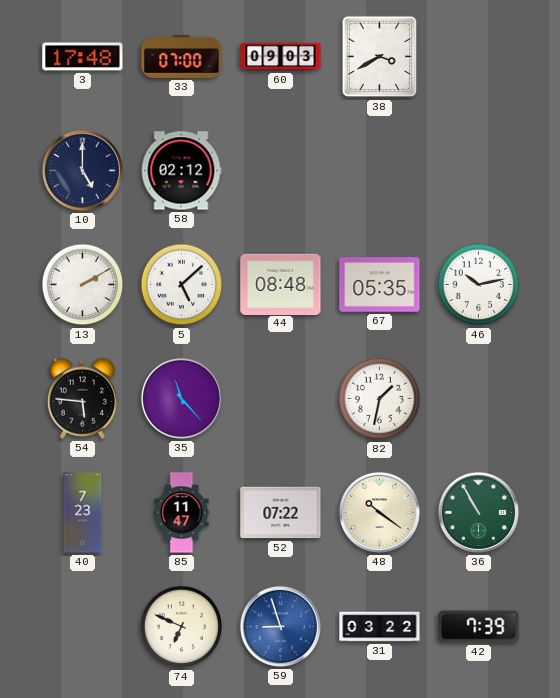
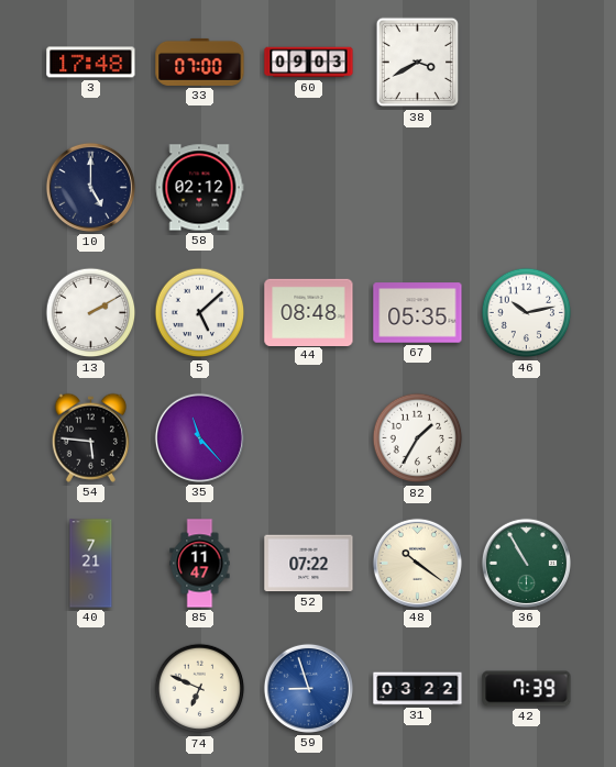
82: 1:32 -> 1:35 (418, 438)
40: 7:23 -> 7:21 (91, 564)
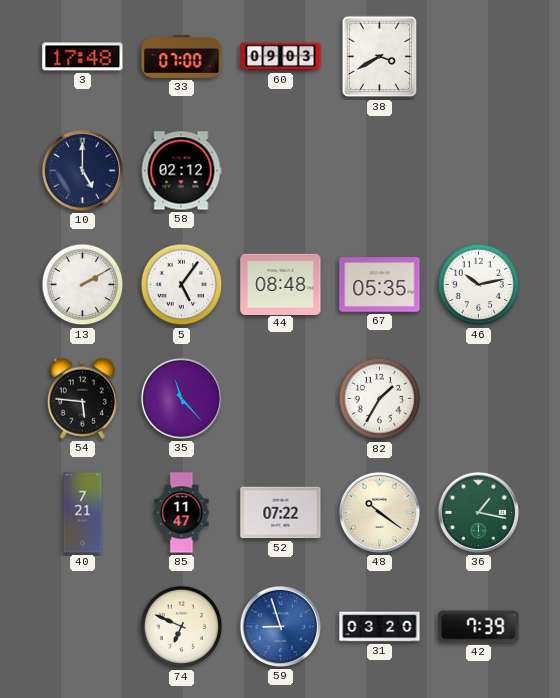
5: 5:08 -> 5:06 (182, 285)
36: 10:55 -> 1:17 (478, 512)
31: 03:22 -> 03:20 (380, 627)
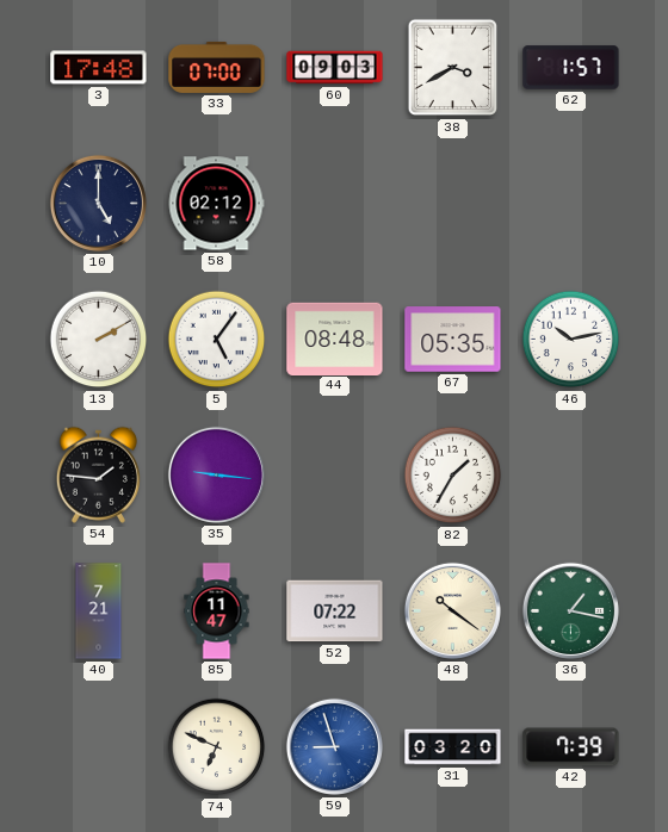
62: none -> 1:57 (571, 68)
54: 5:46 -> 1:46 (98, 474)
35: 11:23 -> 9:16 (216, 474)
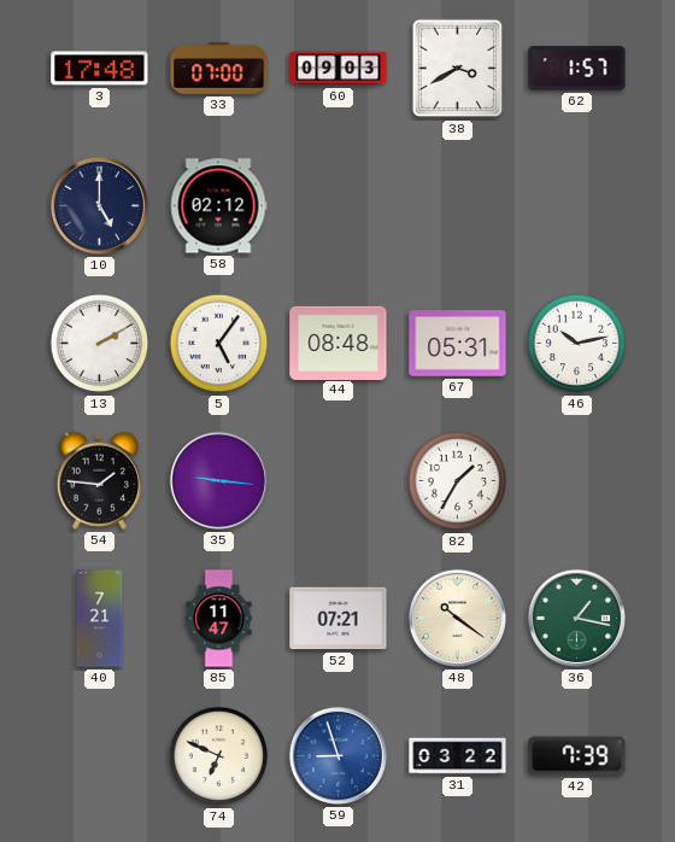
67: 05:35 -> 05:31 (458, 344)
52: 07:22 -> 07:21 (339, 619)
31: 03:20 -> 03:22 (458, 756)
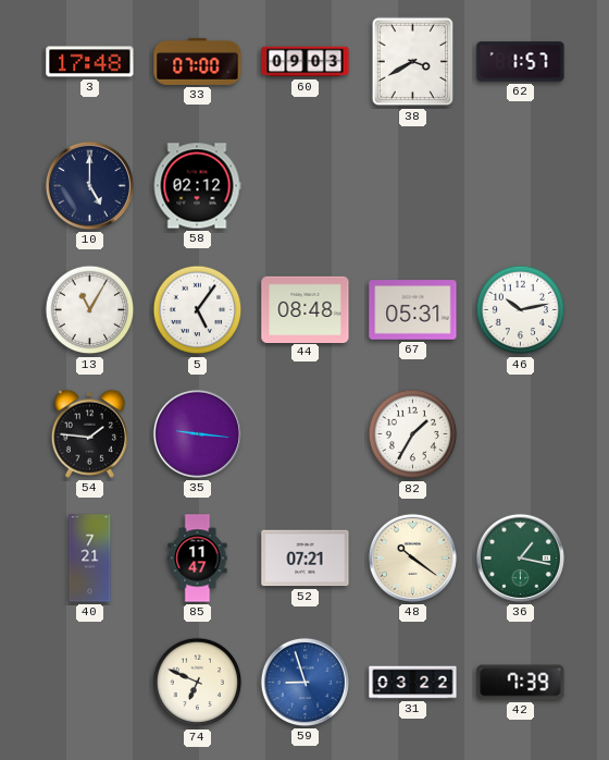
13: 2:10 -> 11:05 (90, 310)
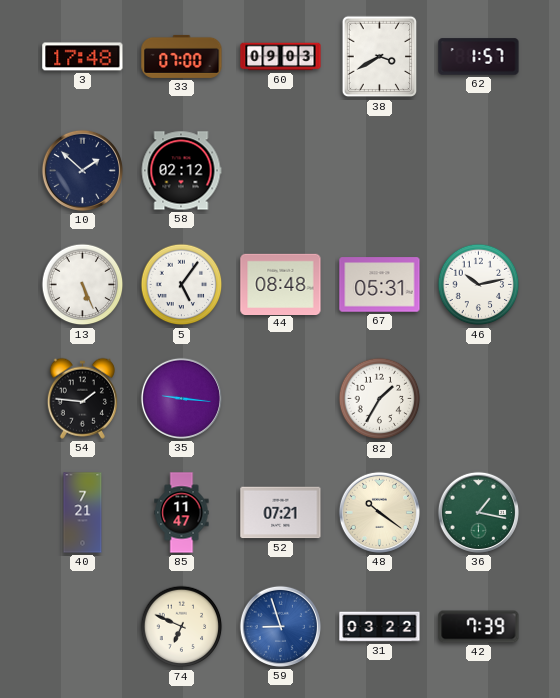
10: 5:00 -> 1:52 (82, 170)
13: 11:05 -> 5:26 (83, 285)
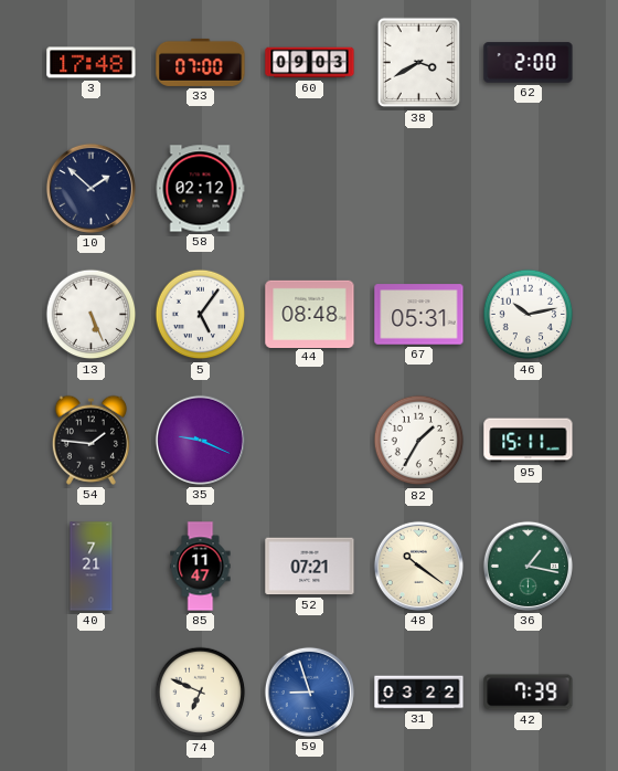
62: 1:57 -> 2:00 (529, 63)
35: 9:16 -> 9:19 (200, 440)
95: none -> 15:11 (529, 441)
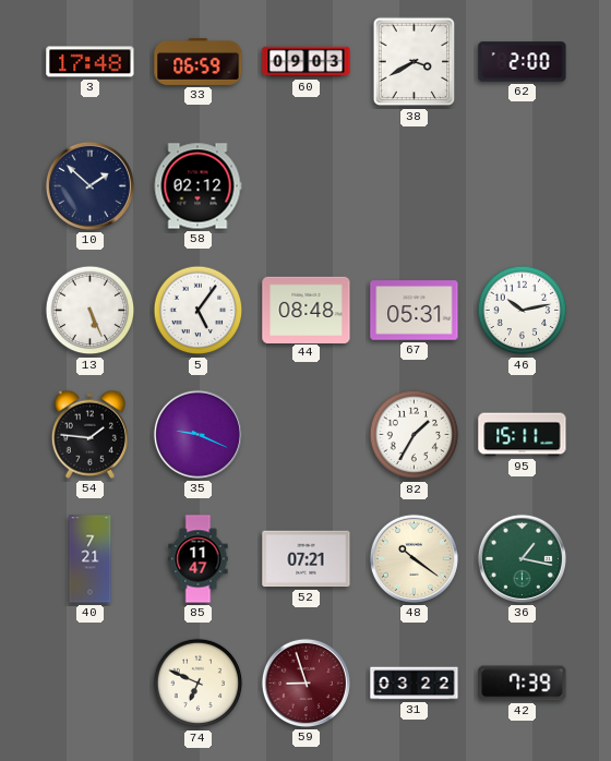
33: 07:00 -> 06:59 (199, 61)
59 dial: blue -> burgundy (305, 683)
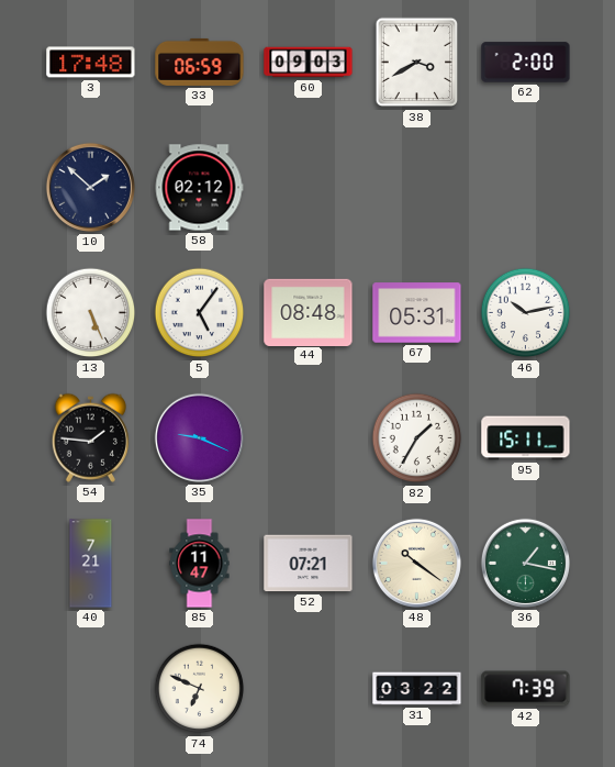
59: 8:57 -> none (305, 683)
